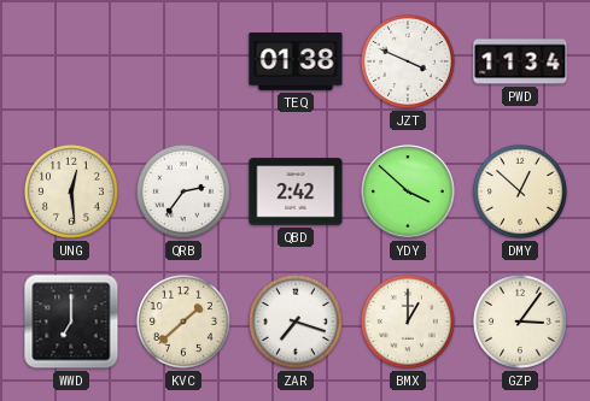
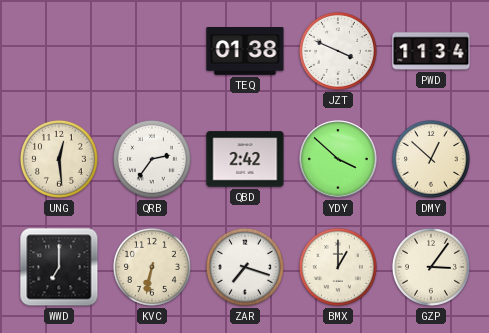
KVC: 1:38 -> 6:32 (152, 267)
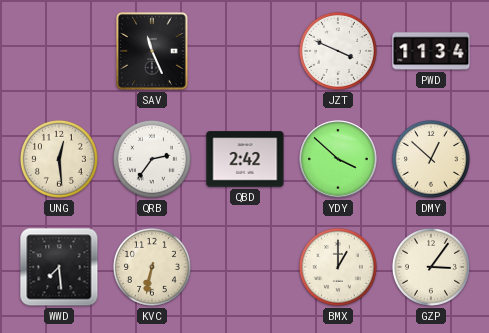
SAV: none -> 11:26 (153, 52)
TEQ: 01:38 -> none (245, 51)
WWD: 7:00 -> 7:29 (59, 267)
ZAR: 7:18 -> none (245, 267)
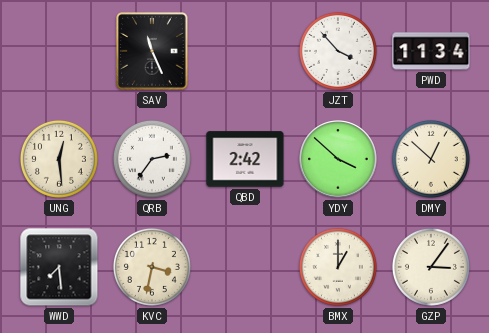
JZT: 3:49 -> 3:53 (338, 51)
KVC: 6:32 -> 3:32 (152, 267)
